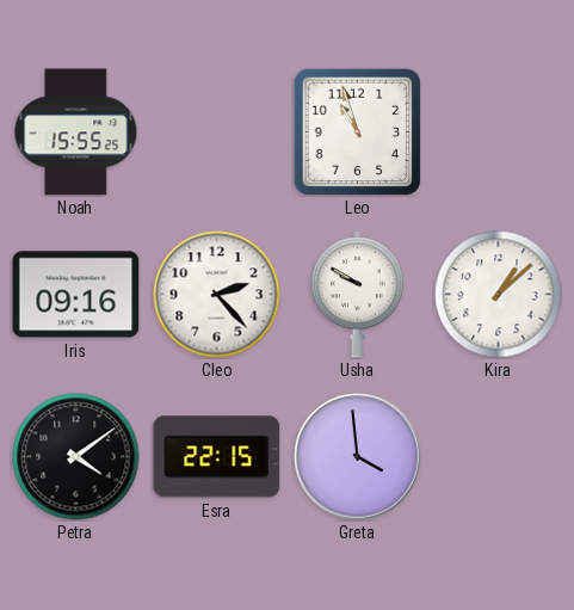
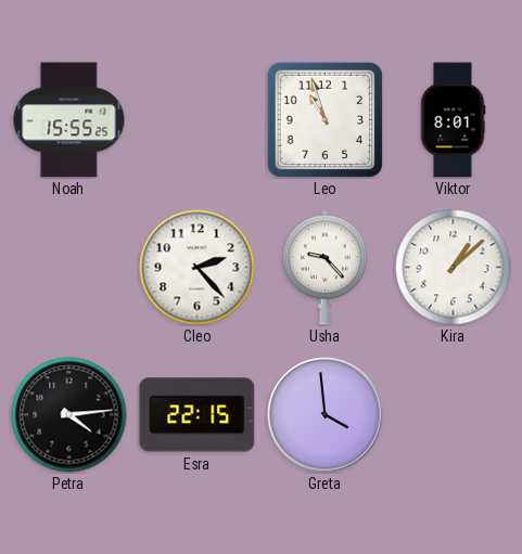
Viktor: none -> 8:01 (453, 120)
Iris: 09:16 -> none (76, 295)
Usha: 9:50 -> 9:23 (324, 268)
Petra: 4:09 -> 4:14 (69, 415)
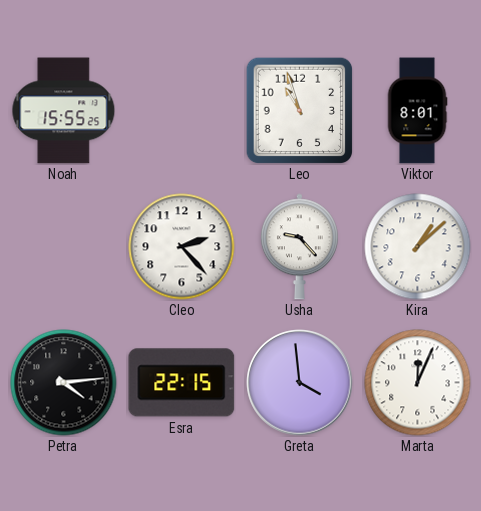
Marta: none -> 12:04 (418, 383)
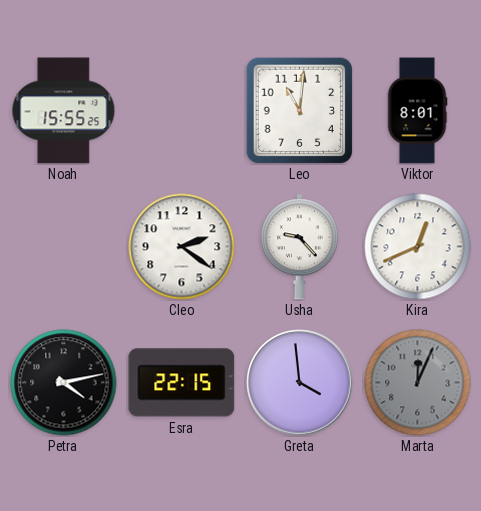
Leo: 10:57 -> 11:01 (299, 110)
Cleo: 2:23 -> 2:21 (182, 247)
Kira: 1:08 -> 12:41 (418, 247)
Petra: 4:14 -> 4:13 (64, 383)
Marta dial: white -> grey (418, 383)
